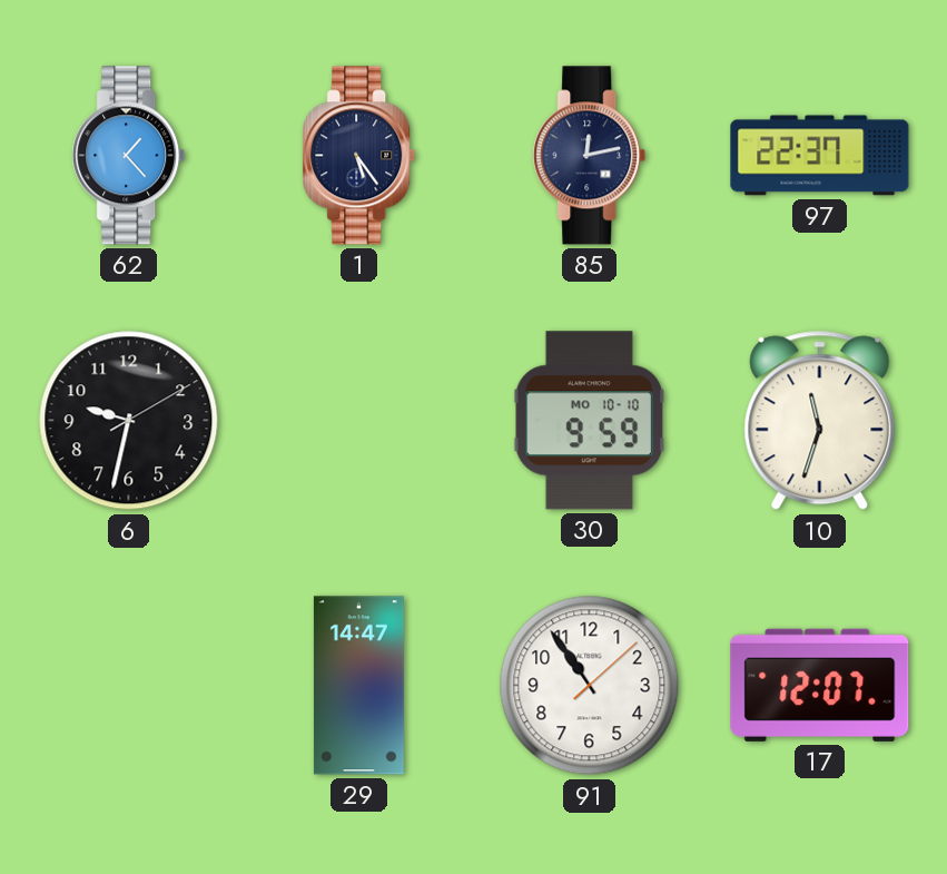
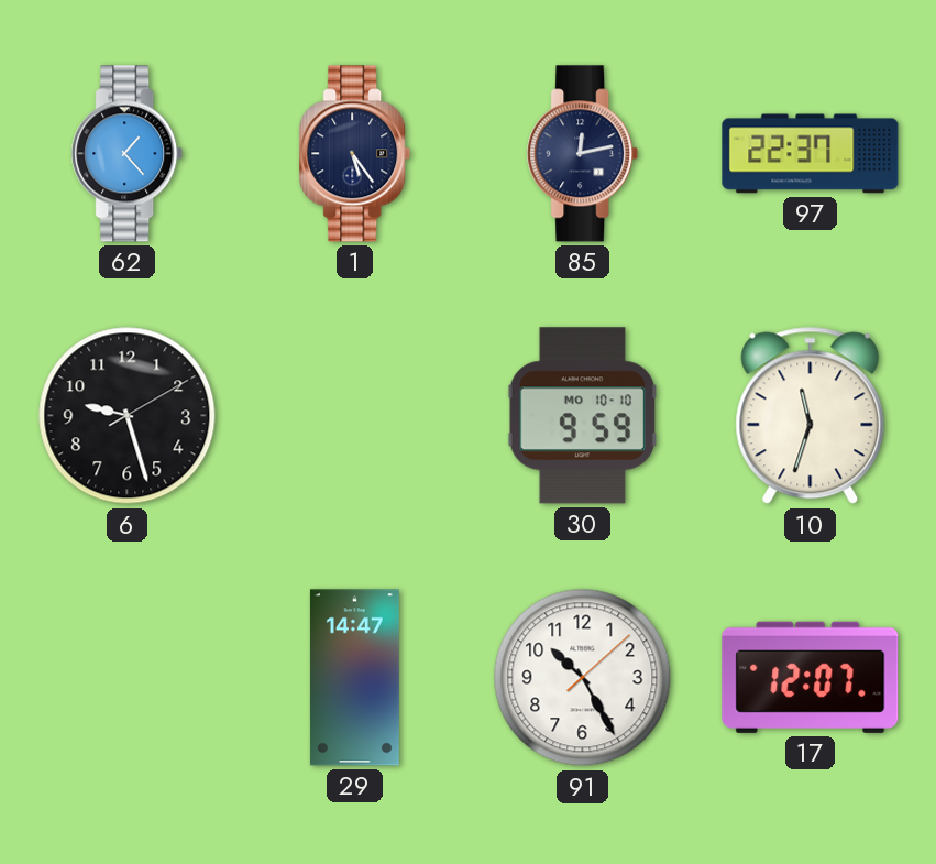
6: 9:32 -> 9:27 (128, 416)
91: 10:54 -> 10:25 (583, 678)
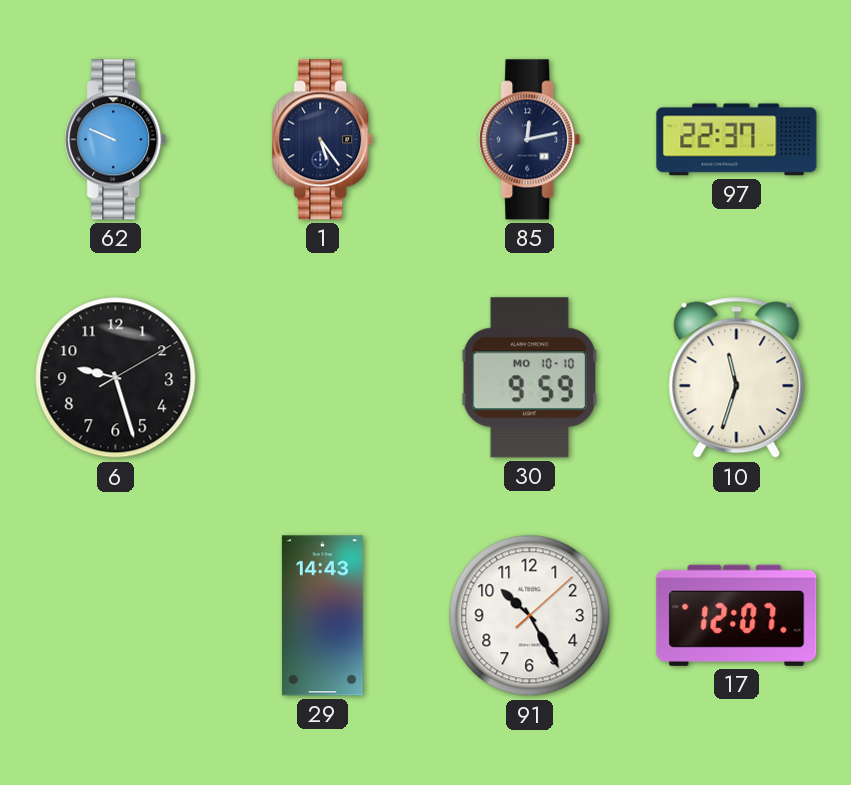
62: 1:23 -> 9:49 (116, 140)
29: 14:47 -> 14:43 (322, 616)
